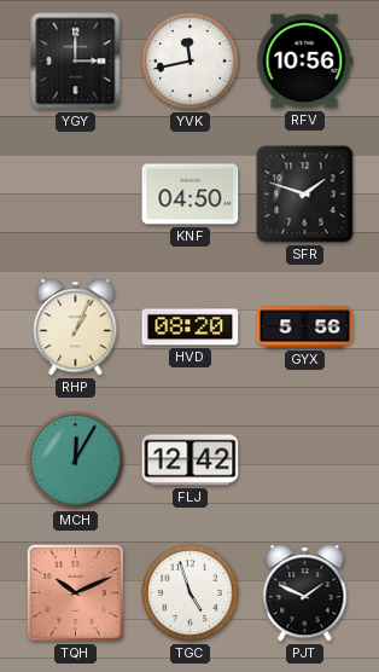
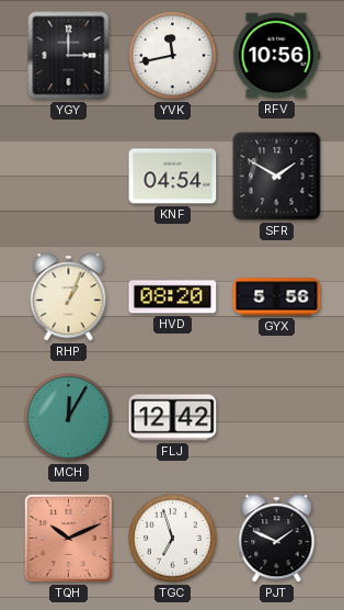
KNF: 04:50 -> 04:54 (173, 177)
SFR: 1:48 -> 1:50 (277, 177)
TGC: 4:57 -> 6:57 (173, 539)
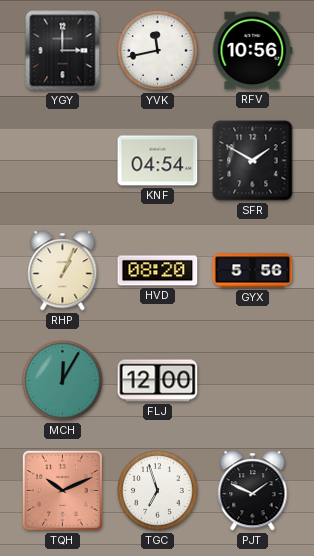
FLJ: 12:42 -> 12:00 (158, 381)
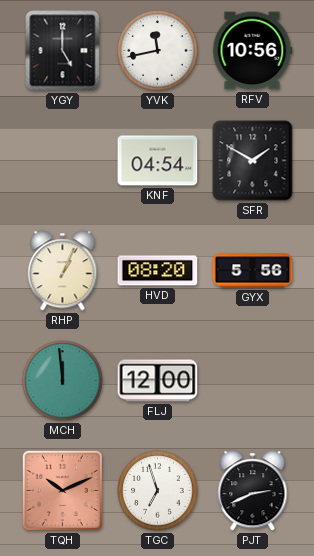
YGY: 3:00 -> 5:00 (63, 51)
MCH: 12:05 -> 11:59 (63, 381)
PJT: 1:49 -> 2:41 (253, 491)
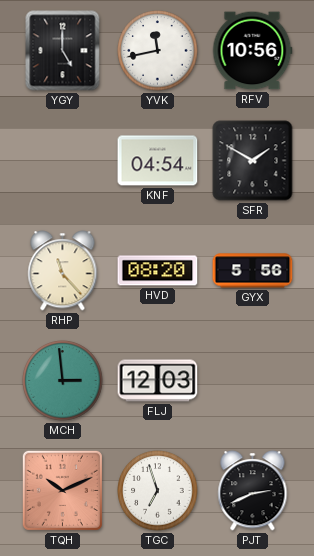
RHP: 1:04 -> 11:23 (63, 271)
MCH: 11:59 -> 2:59 (63, 381)
FLJ: 12:00 -> 12:03 (158, 381)
